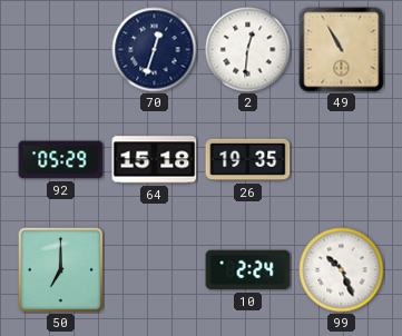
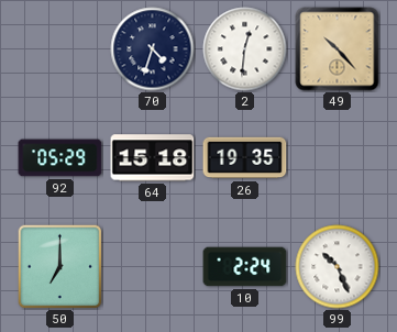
70: 12:33 -> 4:33 (153, 49)
49: 10:55 -> 10:23 (338, 49)
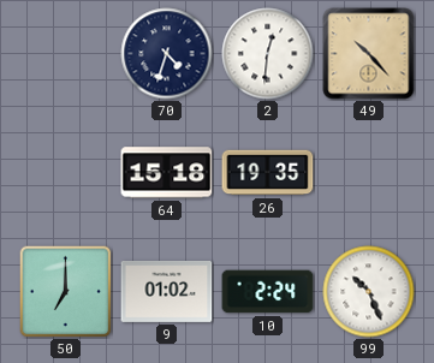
92: 05:29 -> none (60, 158)
9: none -> 01:02 (167, 291)
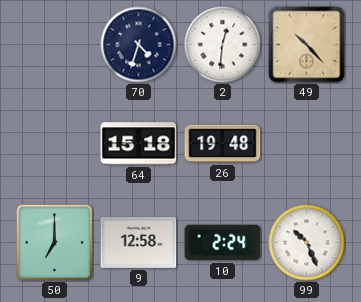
26: 19:35 -> 19:48 (223, 144)
9: 01:02 -> 12:58 (139, 242)
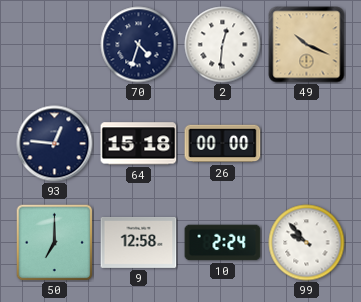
49: 10:23 -> 10:19 (307, 45)
93: none -> 12:46 (55, 144)
26: 19:48 -> 00:00 (223, 144)
99: 10:26 -> 9:53 (307, 243)
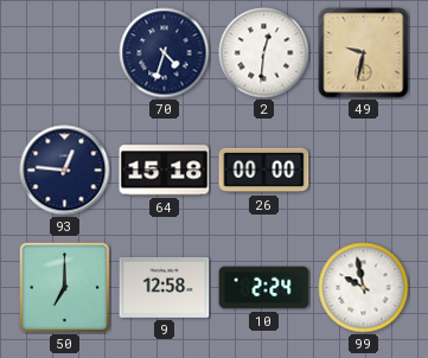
49: 10:19 -> 9:32 (364, 53)
99: 9:53 -> 9:58 (364, 288)
